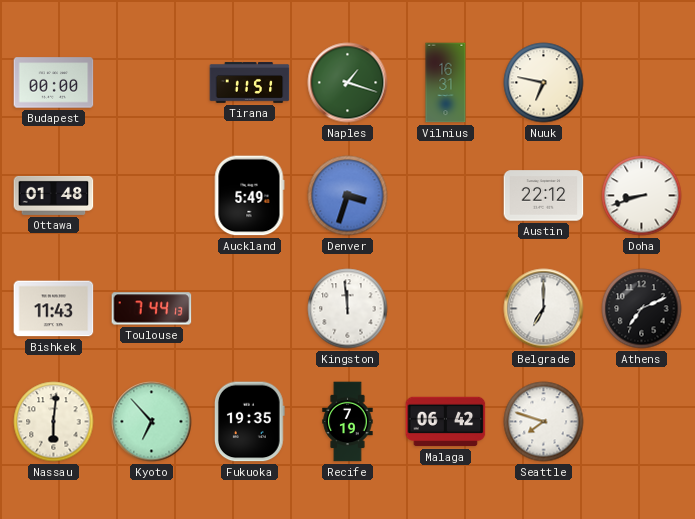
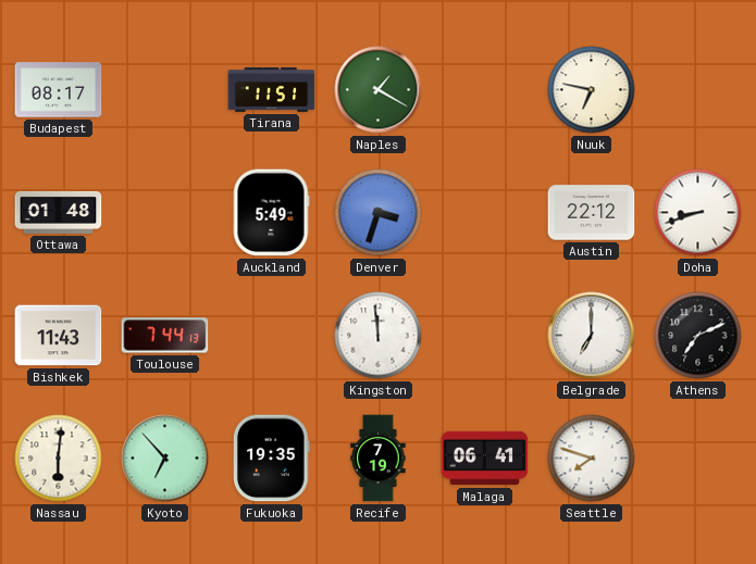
Budapest: 00:00 -> 08:17 (59, 90)
Naples: 1:18 -> 1:20 (379, 90)
Vilnius: 16:31 -> none (446, 83)
Malaga: 06:42 -> 06:41 (485, 459)
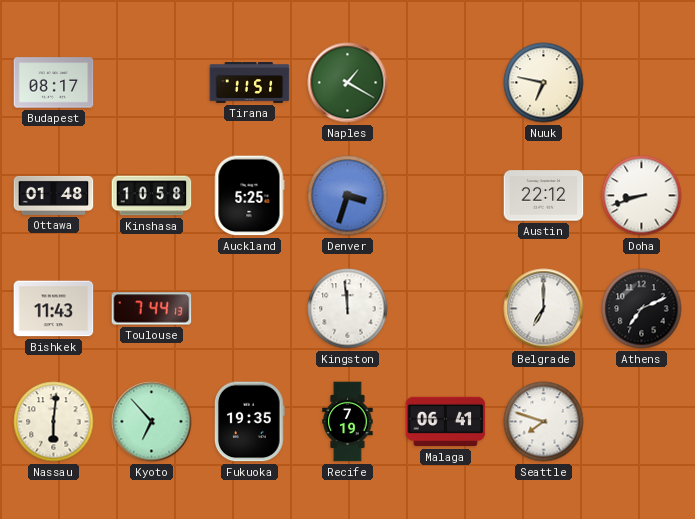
Kinshasa: none -> 10:58 (152, 196)
Auckland: 5:49 -> 5:25 (249, 196)
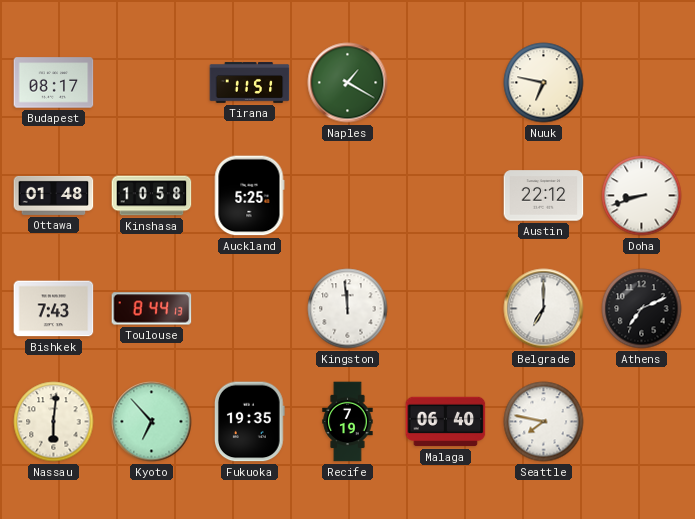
Denver: 3:33 -> none (348, 196)
Bishkek: 11:43 -> 7:43 (54, 309)
Toulouse: 7:44 -> 8:44 (152, 309)
Malaga: 06:41 -> 06:40 (446, 422)
Seattle: 7:48 -> 7:47 (544, 422)
